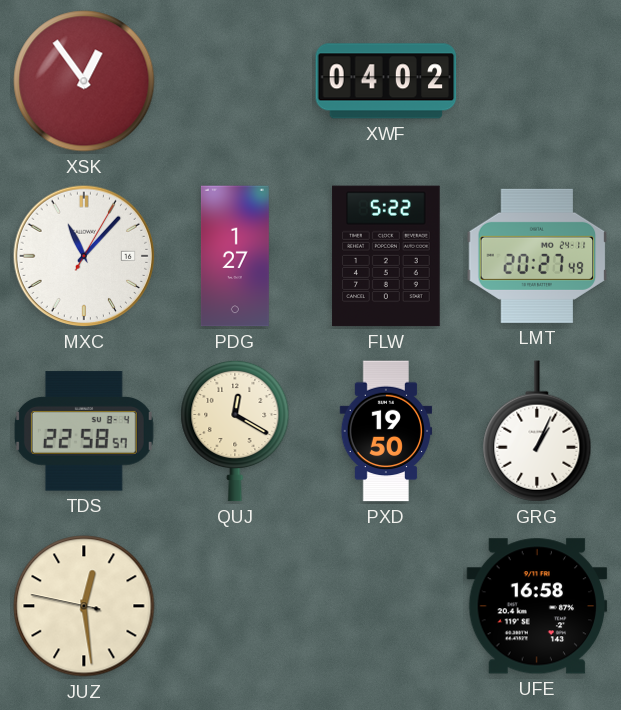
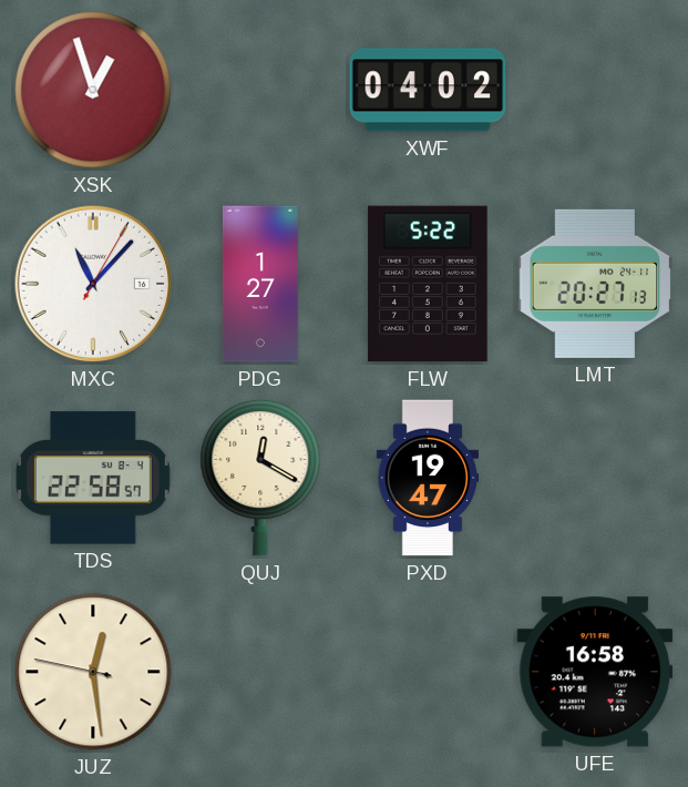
XSK: 12:54 -> 12:57 (93, 90)
LMT: 20:27:49 -> 20:27:13 (595, 284)
PXD: 19:50 -> 19:47 (428, 478)
GRG: 1:04 -> none (537, 431)
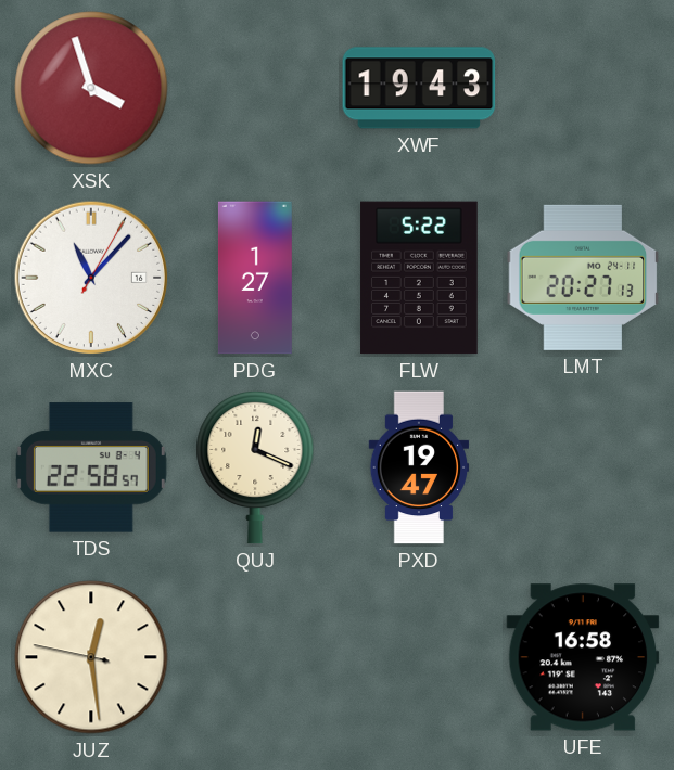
XSK: 12:57 -> 3:57 (91, 88)
XWF: 04:02 -> 19:43 (419, 88)
QUJ: 12:20 -> 12:19 (255, 467)
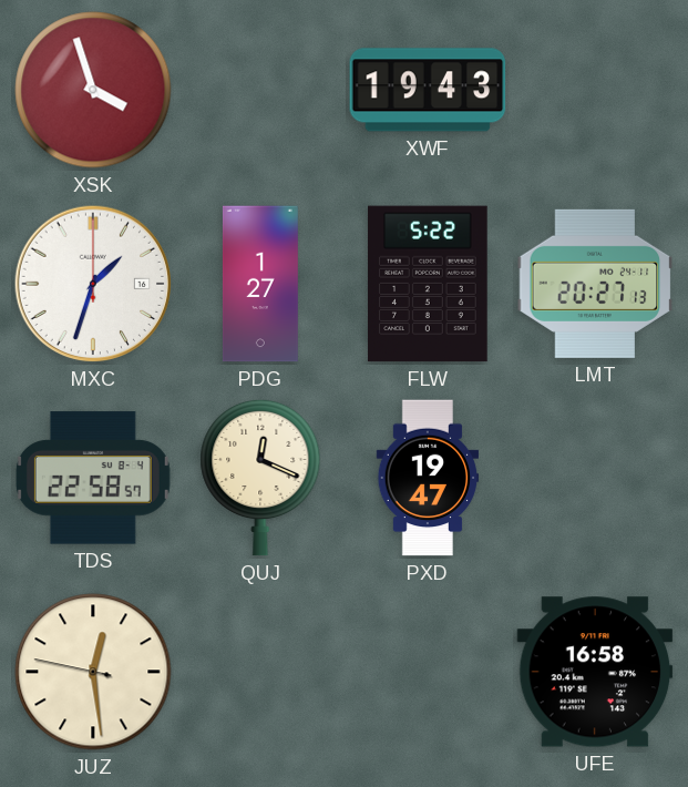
MXC: 11:07 -> 1:33 (93, 284)
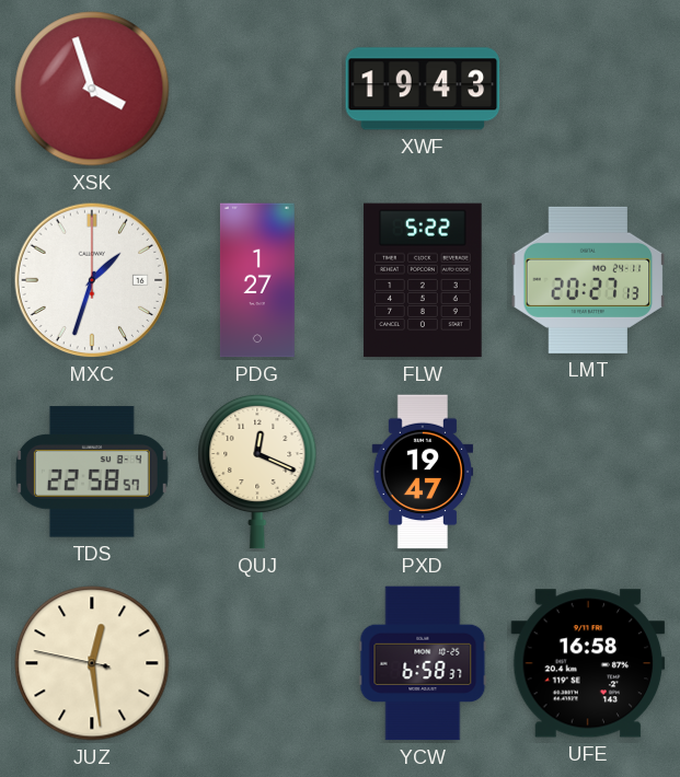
YCW: none -> 6:58 (423, 663)
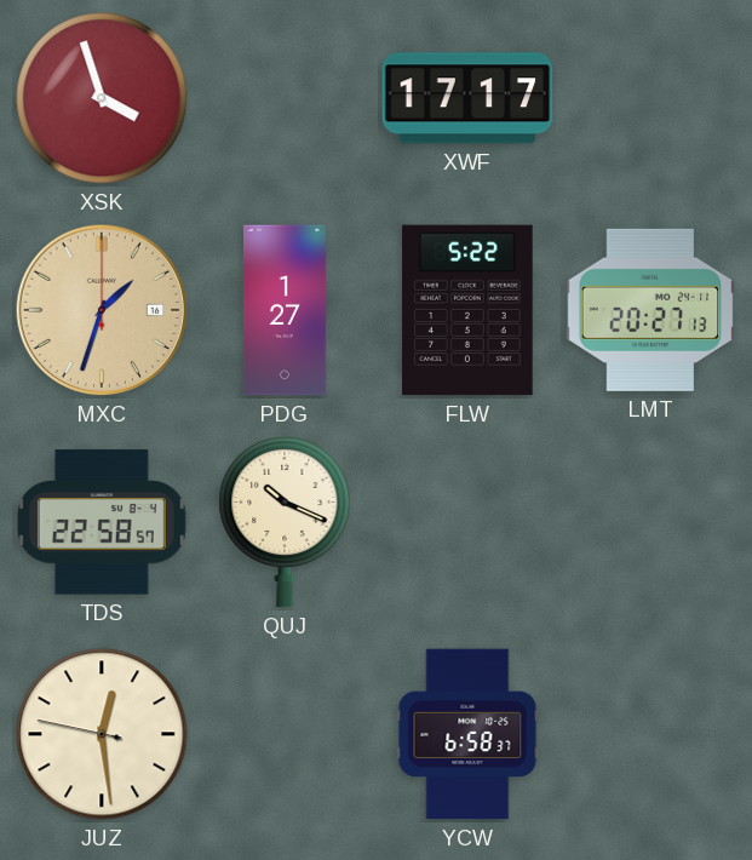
XWF: 19:43 -> 17:17 (467, 98)
MXC dial: white -> champagne (102, 310)
QUJ: 12:19 -> 10:19 (285, 522)
PXD: 19:47 -> none (423, 472)
UFE: 16:58 -> none (588, 663)
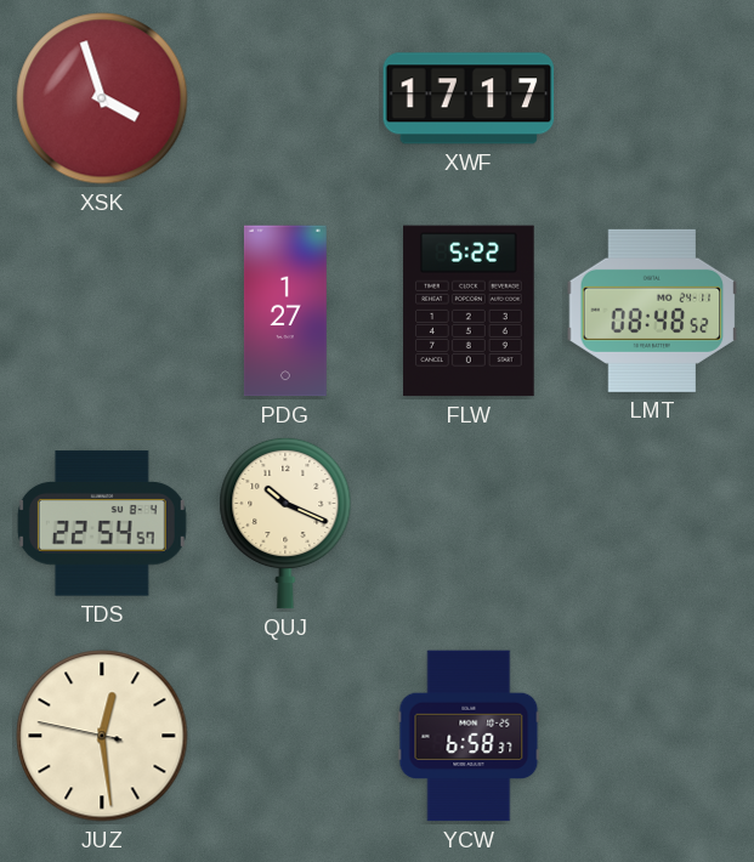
MXC: 1:33 -> none (102, 310)
LMT: 20:27 -> 08:48 (652, 311)
TDS: 22:58 -> 22:54 (102, 523)
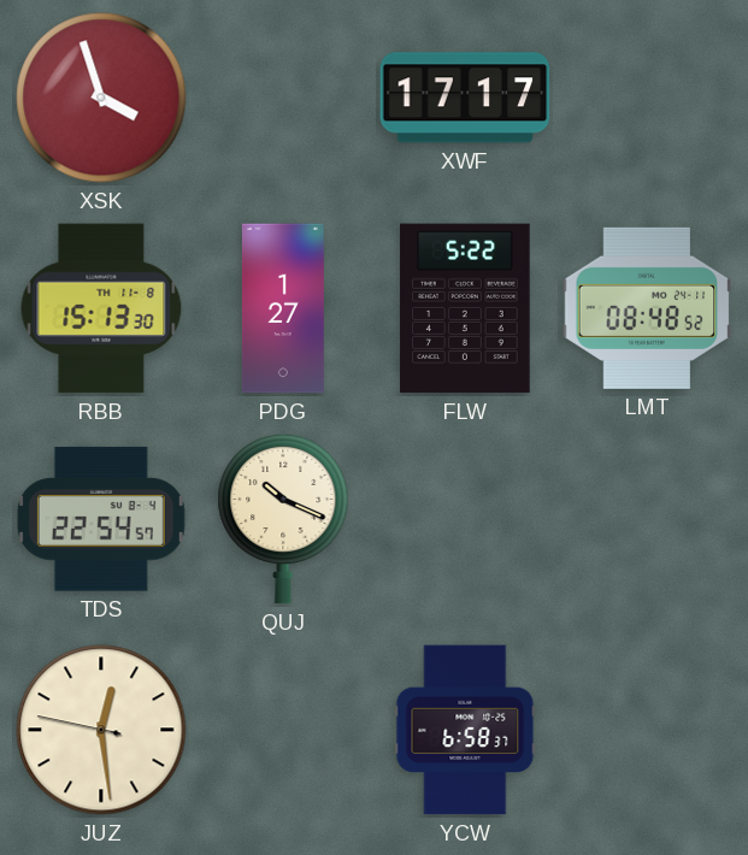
RBB: none -> 15:13 (101, 308)
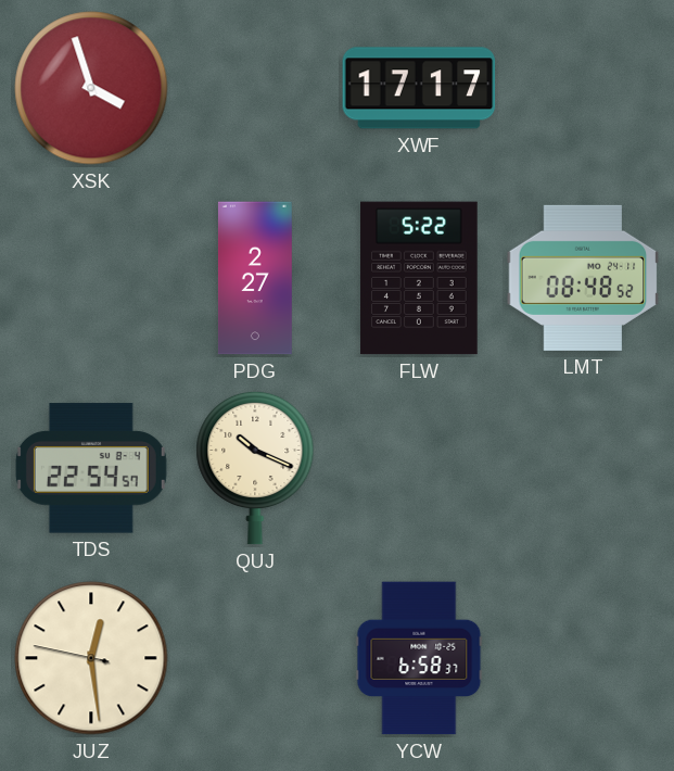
RBB: 15:13 -> none (101, 308)
PDG: 1:27 -> 2:27 (255, 278)
